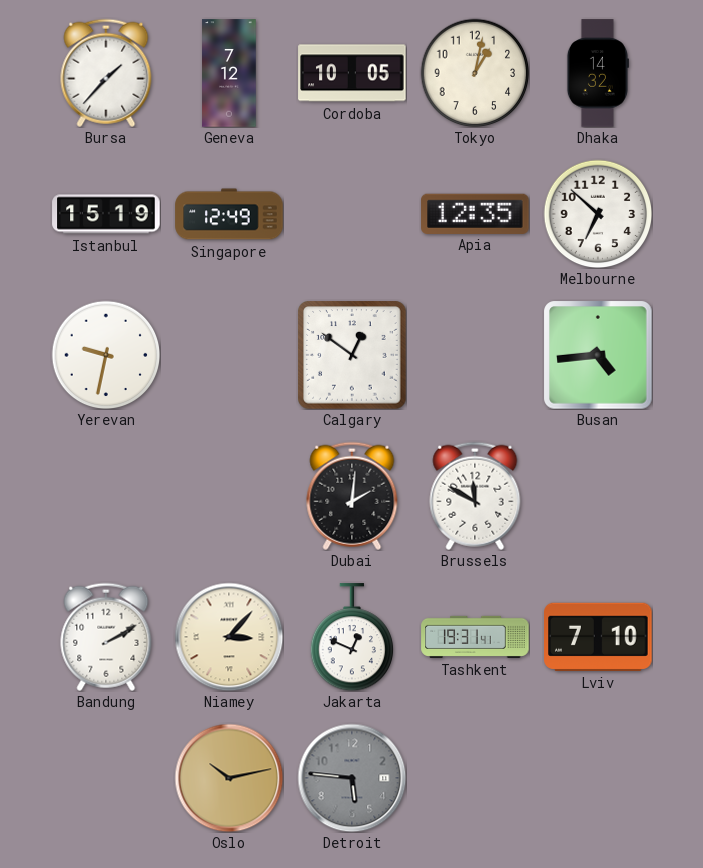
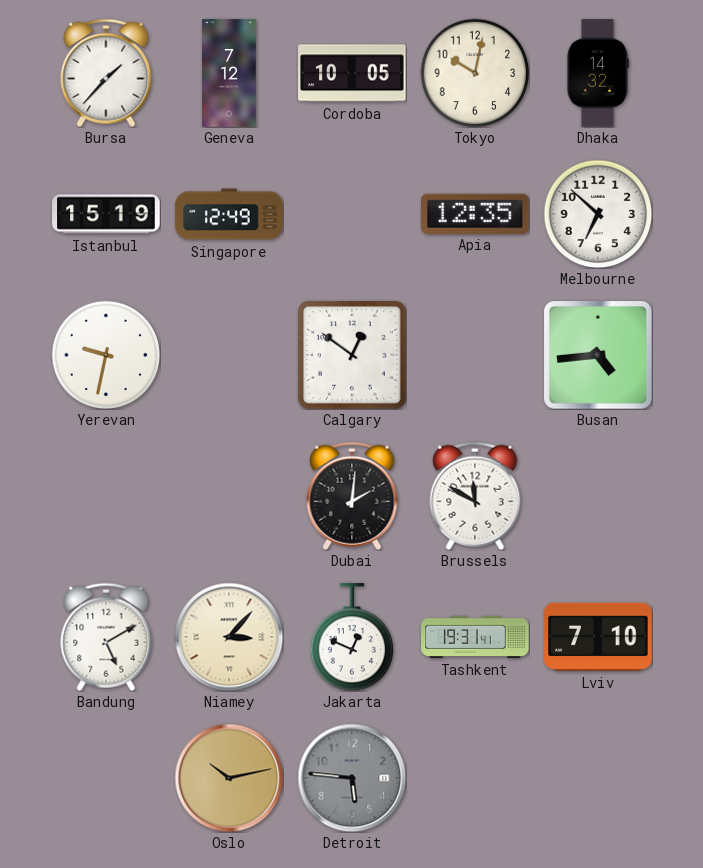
Tokyo: 1:02 -> 10:02 (475, 73)
Bandung: 2:10 -> 5:10 (106, 637)
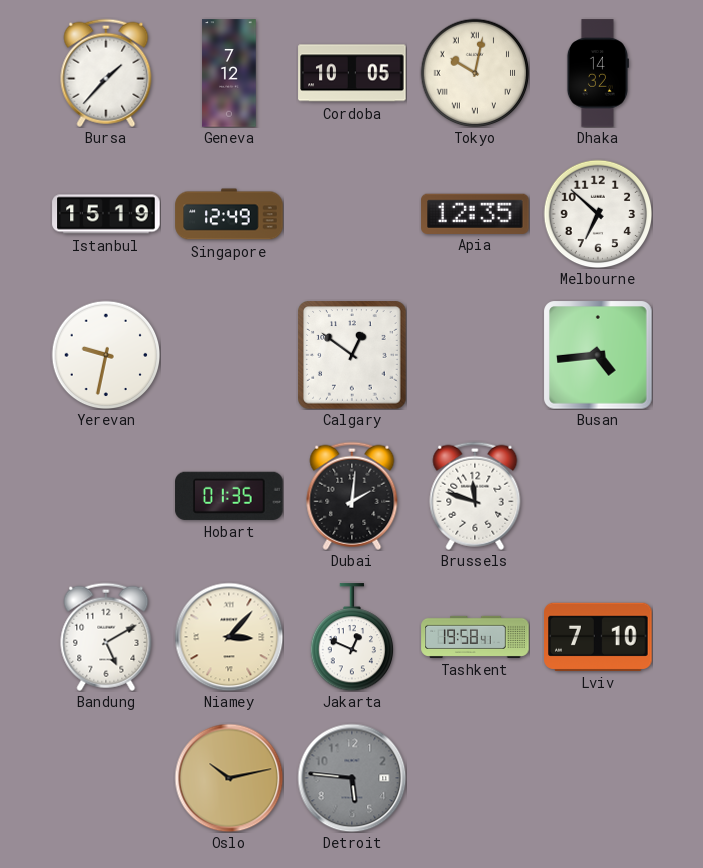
Tokyo numerals: Arabic -> Roman (475, 73)
Hobart: none -> 01:35 (229, 496)
Brussels: 11:50 -> 11:48 (475, 496)
Tashkent: 19:31 -> 19:58 (475, 637)
